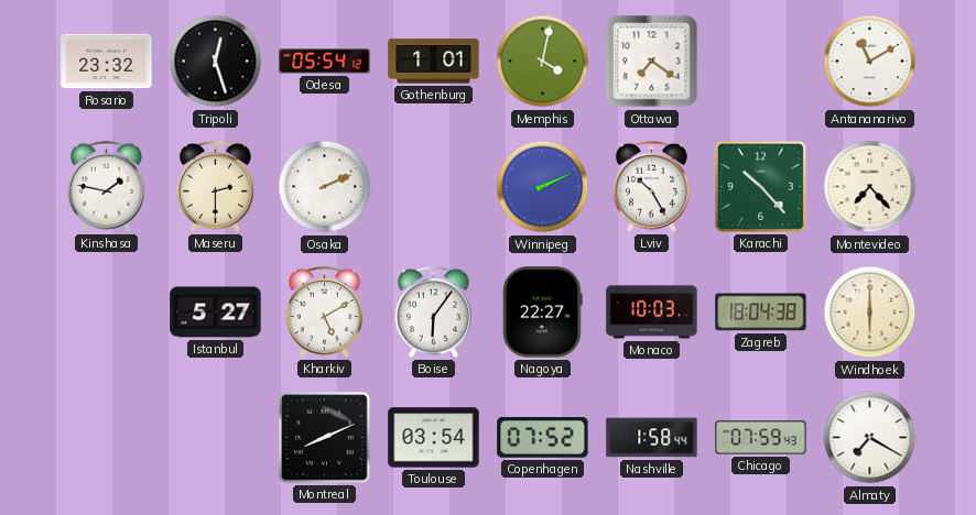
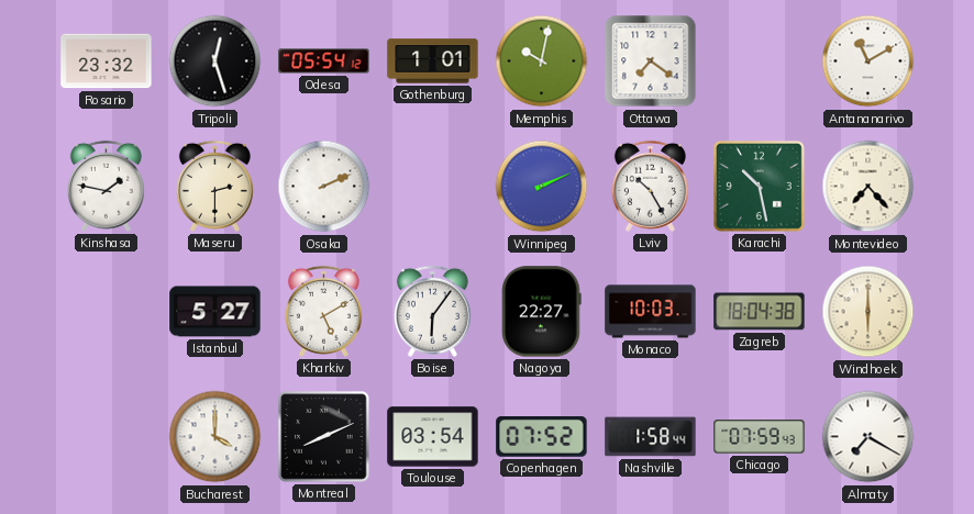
Memphis: 4:02 -> 10:02 (542, 62)
Karachi: 10:23 -> 10:28 (759, 186)
Bucharest: none -> 4:00 (215, 437)
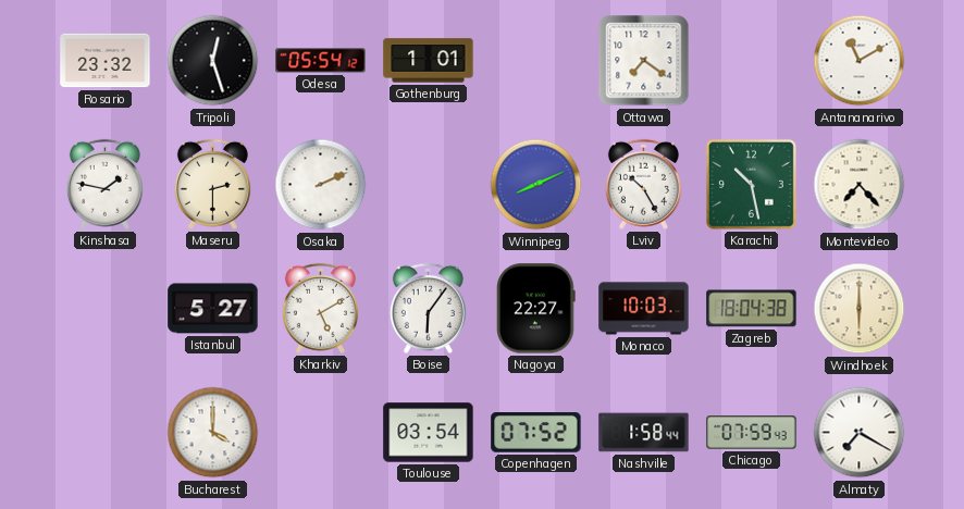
Memphis: 10:02 -> none (542, 62)
Winnipeg: 2:11 -> 8:11 (536, 185)
Montreal: 8:11 -> none (324, 437)
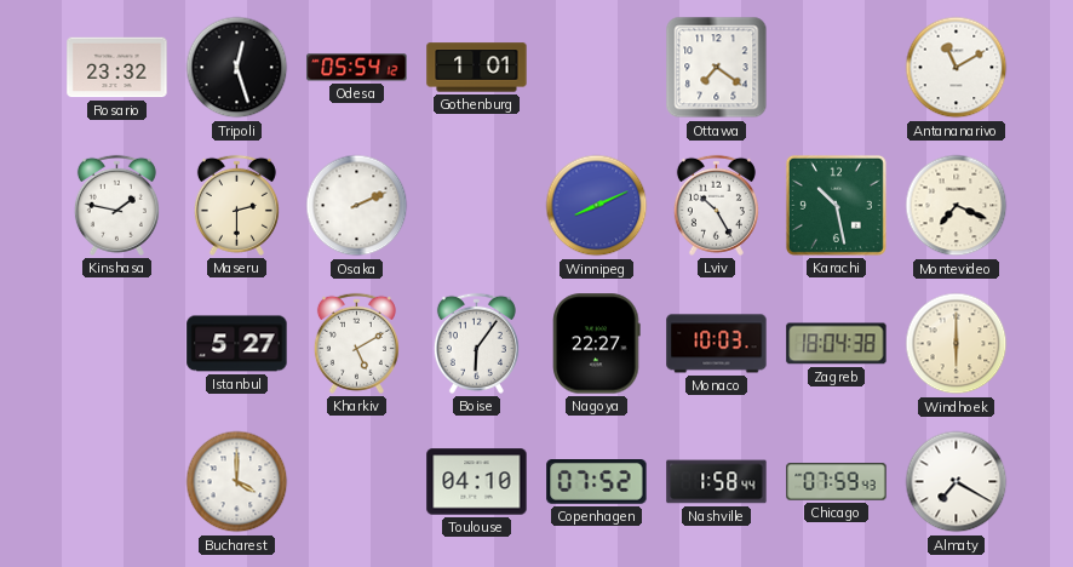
Montevideo: 7:23 -> 7:19 (957, 206)
Toulouse: 03:54 -> 04:10 (477, 482)
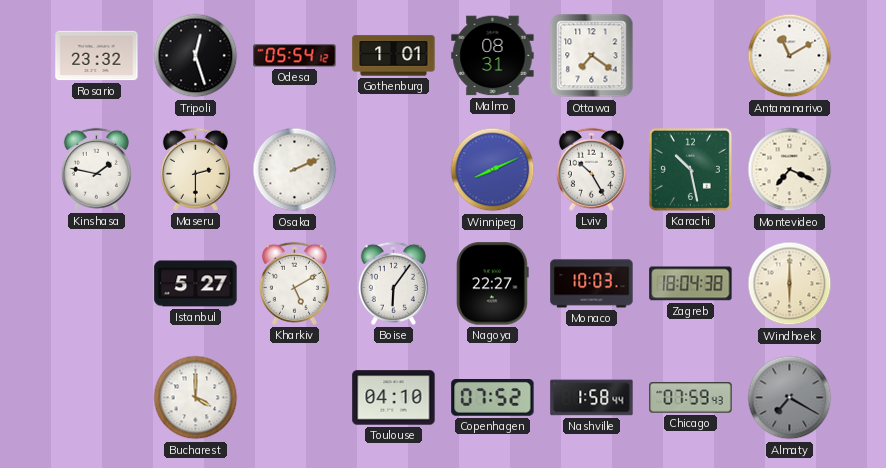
Malmo: none -> 08:31 (493, 56)
Almaty dial: white -> grey (790, 398)
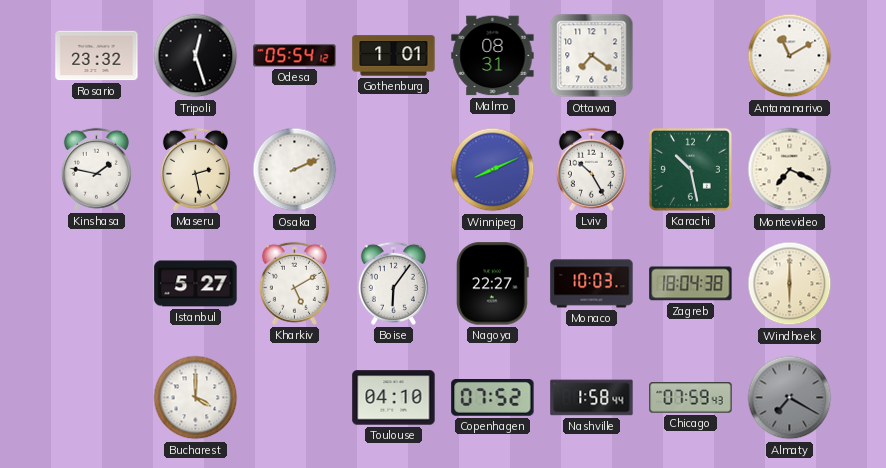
Maseru: 2:30 -> 2:28 (195, 169)
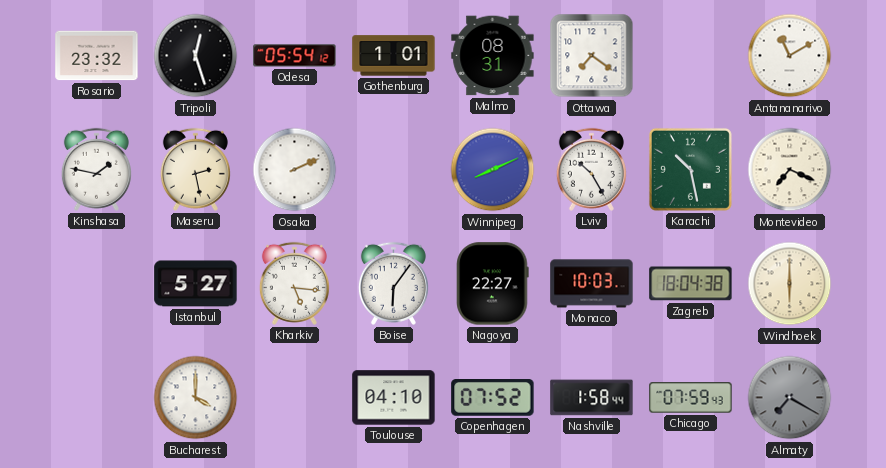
Kharkiv: 5:10 -> 5:16 (294, 283)
